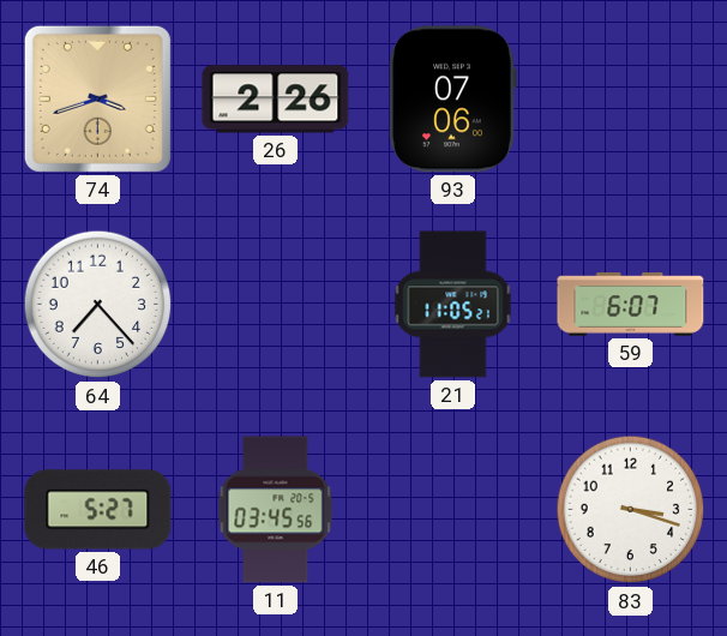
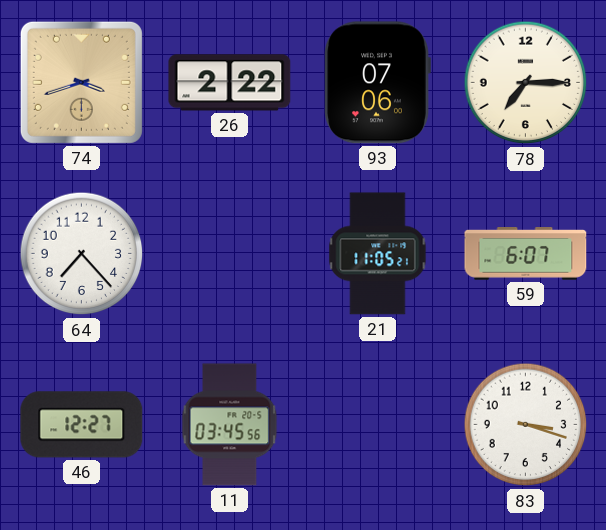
26: 2:26 -> 2:22 (230, 83)
78: none -> 7:15 (526, 83)
46: 5:27 -> 12:27 (82, 425)
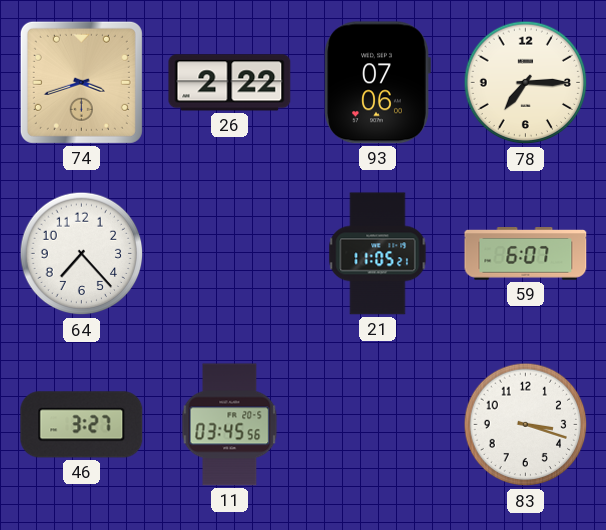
46: 12:27 -> 3:27 (82, 425)
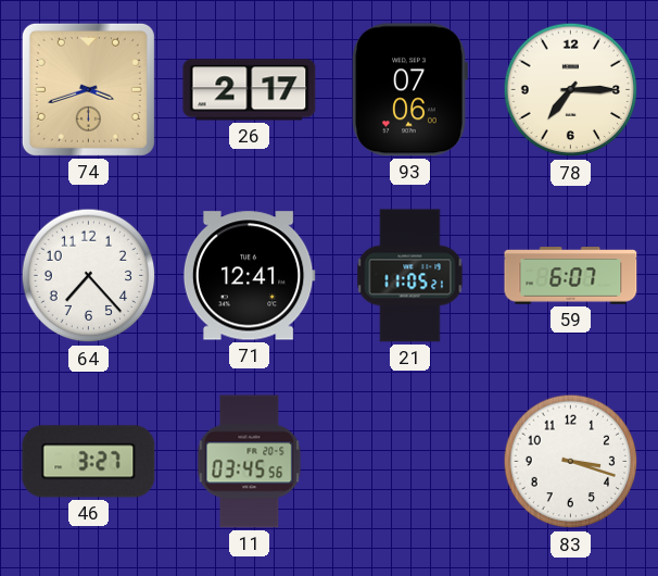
26: 2:22 -> 2:17 (250, 90)
71: none -> 12:41 (249, 276)
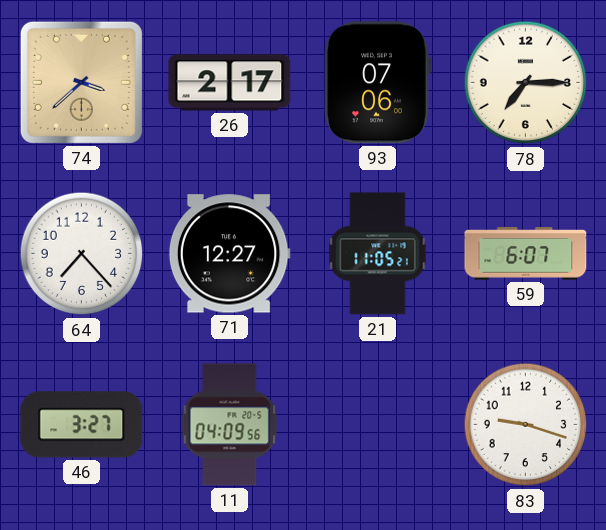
74: 3:42 -> 3:38 (81, 82)
71: 12:41 -> 12:27 (229, 254)
11: 03:45 -> 04:09 (230, 425)
83: 3:18 -> 9:18 (526, 425)
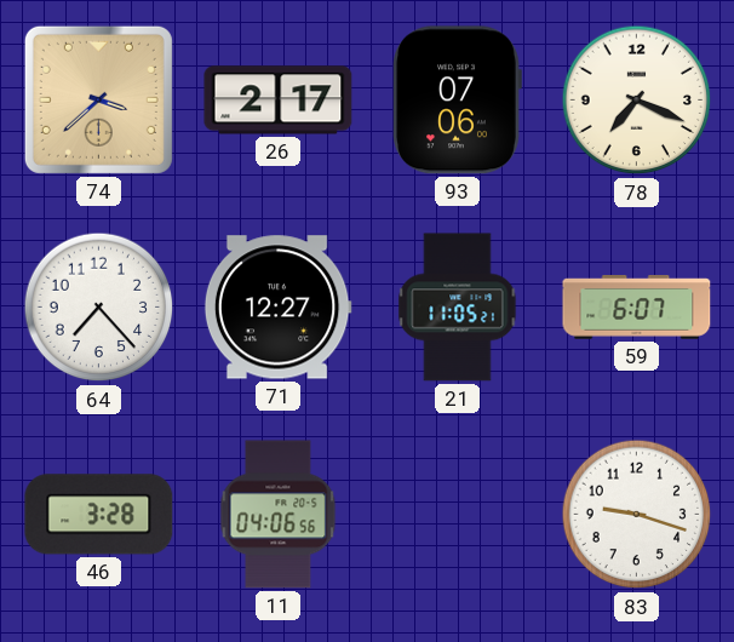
78: 7:15 -> 7:19 (637, 101)
46: 3:27 -> 3:28 (99, 515)
11: 04:09 -> 04:06 (279, 515)
